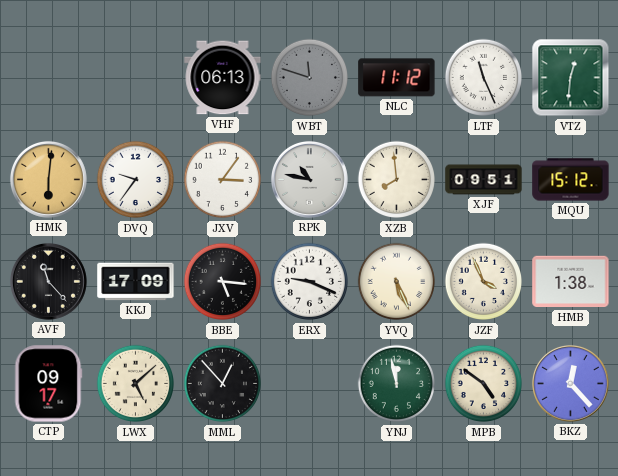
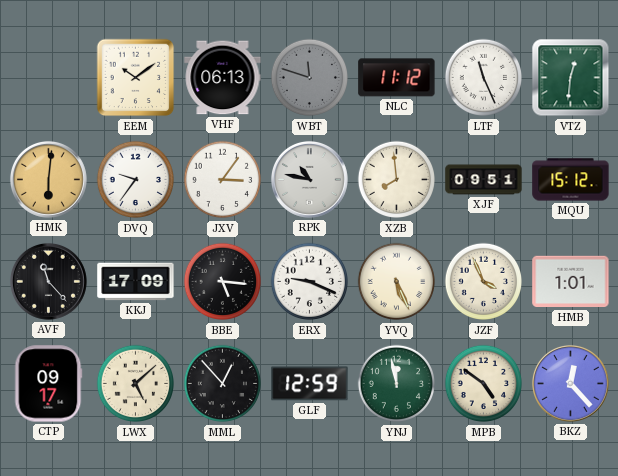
EEM: none -> 10:09 (136, 78)
HMB: 1:38 -> 1:01 (571, 282)
GLF: none -> 12:59 (310, 384)
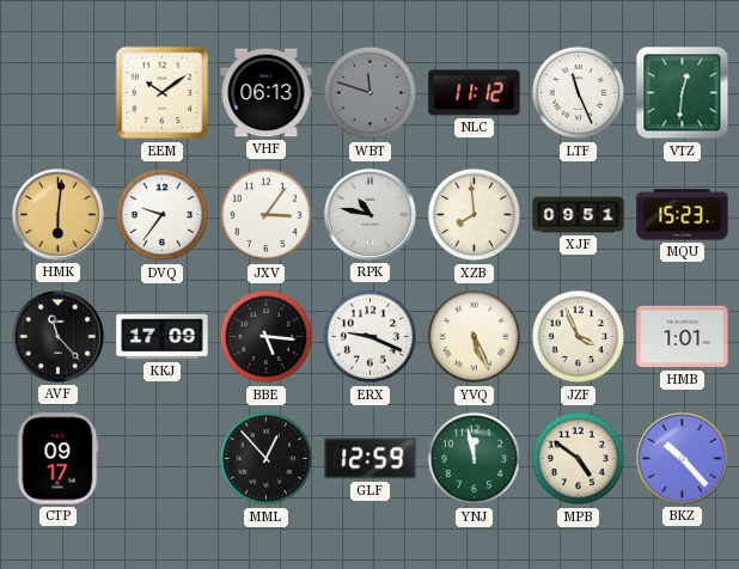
MQU: 15:12 -> 15:23 (683, 215)
LWX: 5:08 -> none (136, 384)
BKZ: 12:23 -> 10:23 (682, 458)
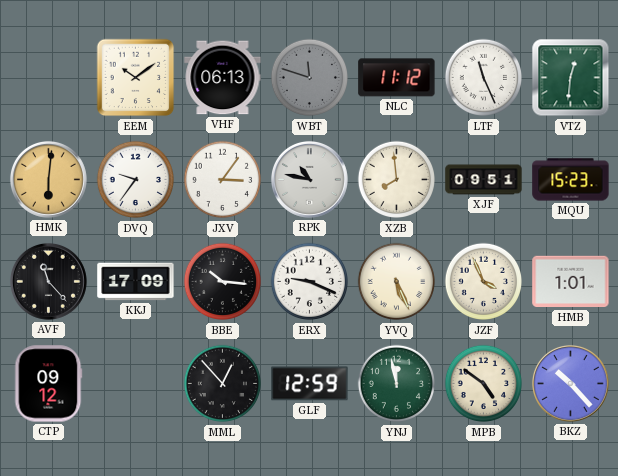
BBE: 5:16 -> 10:16 (223, 282)
CTP: 09:17 -> 09:12 (49, 384)
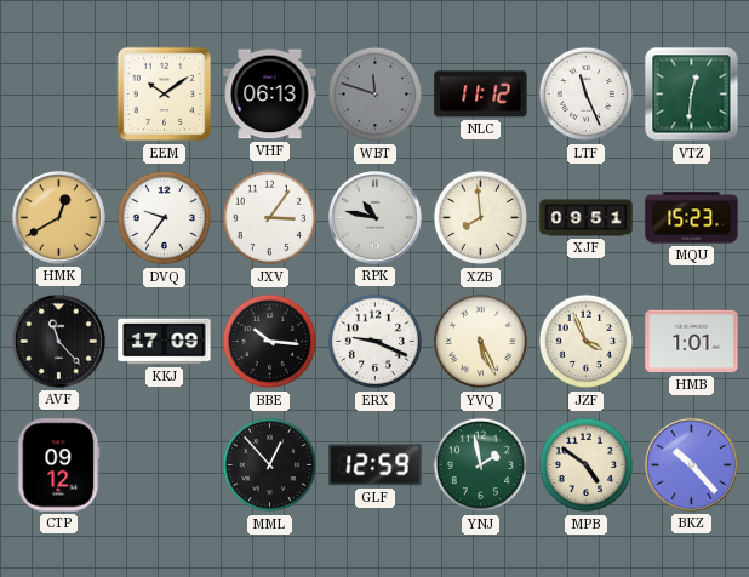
HMK: 6:01 -> 12:40 (58, 217)
YNJ: 11:58 -> 1:58 (481, 465)
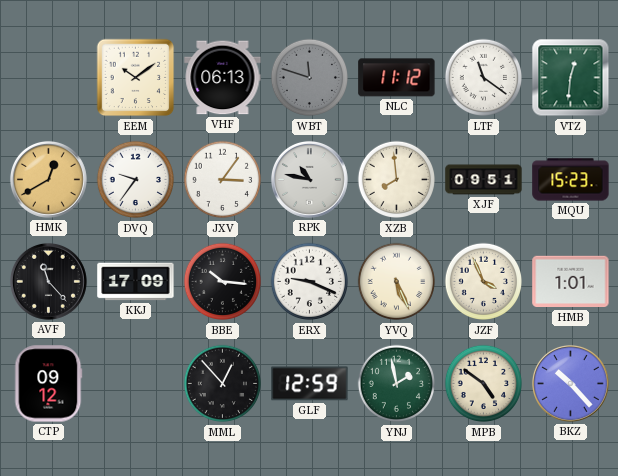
LTF: 11:26 -> 11:21 (484, 78)
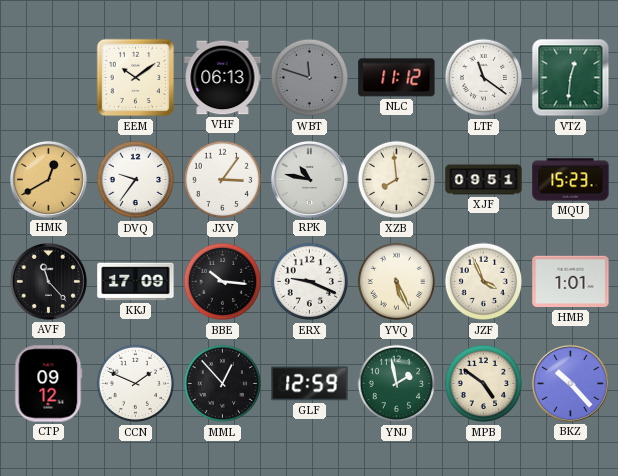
CCN: none -> 1:49 (136, 384)
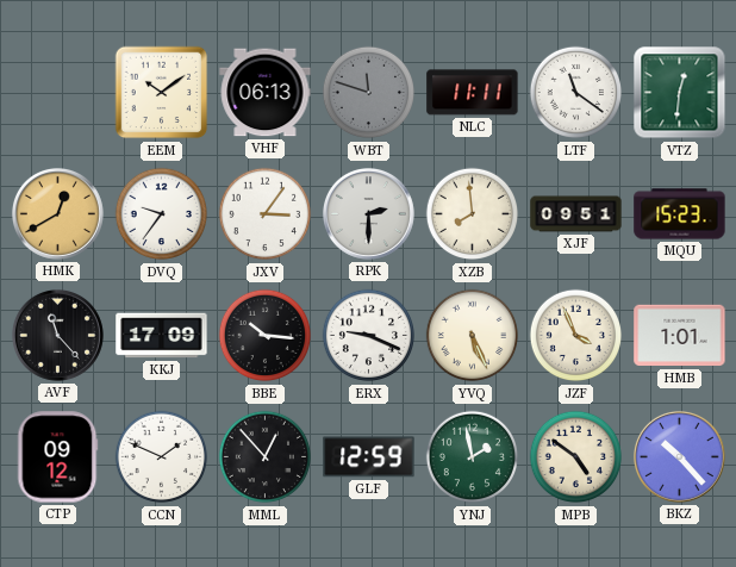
NLC: 11:12 -> 11:11 (473, 93)
RPK: 10:47 -> 2:30 (368, 213)
